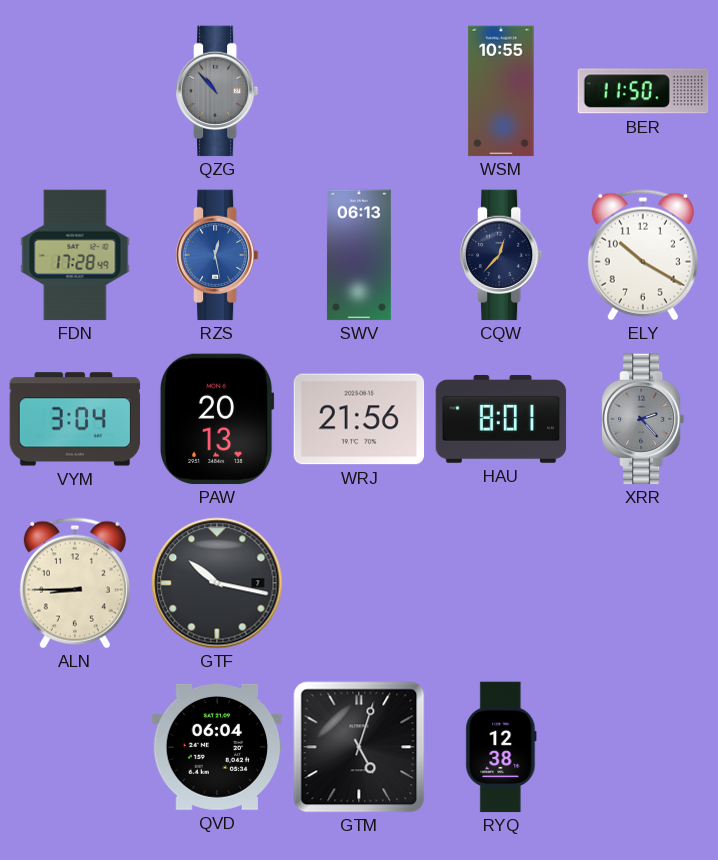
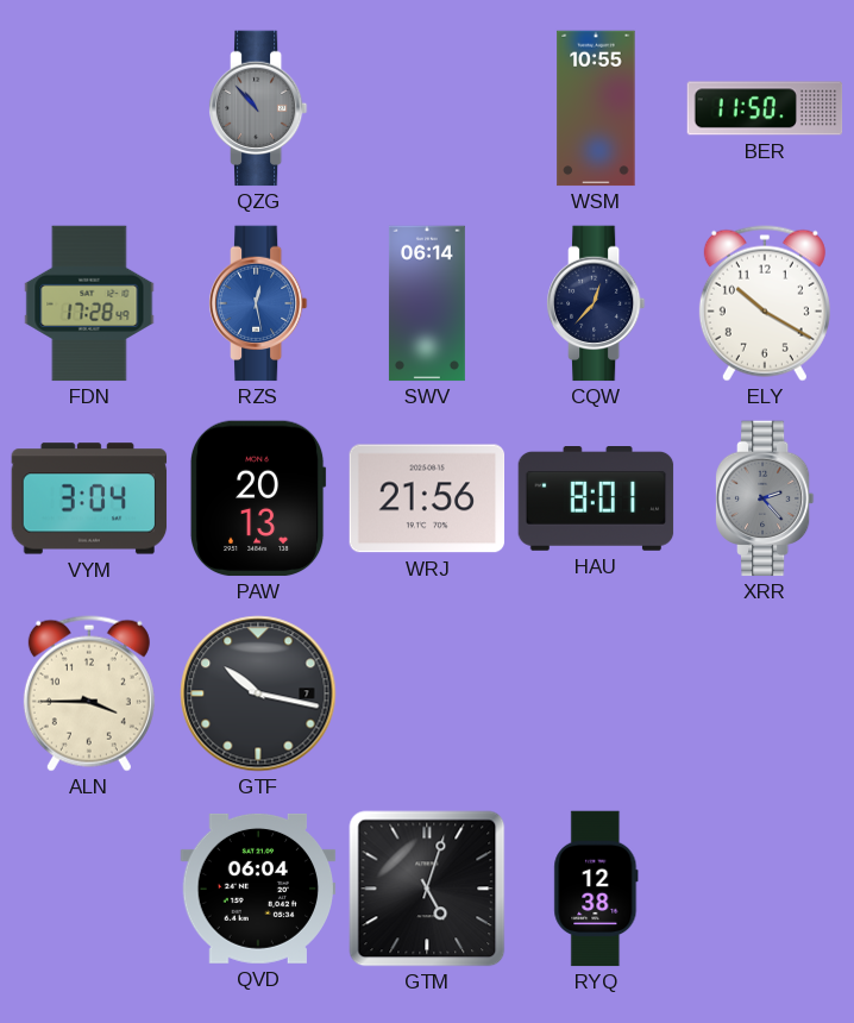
SWV: 06:13 -> 06:14 (427, 303)
ALN: 8:45 -> 3:45 (89, 693)
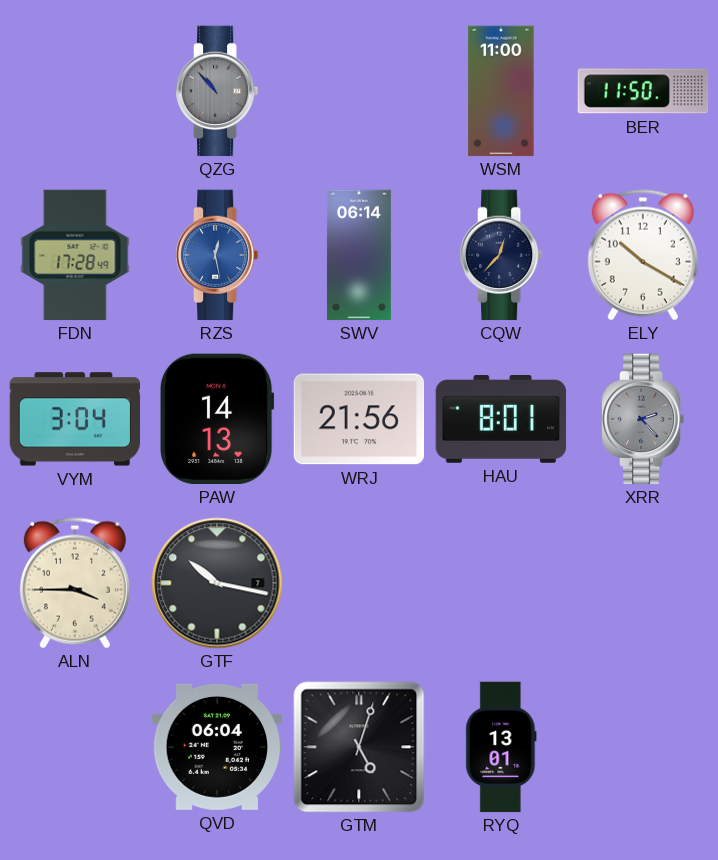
WSM: 10:55 -> 11:00 (501, 91)
PAW: 20:13 -> 14:13 (217, 419)
RYQ: 12:38 -> 13:01 (501, 747)
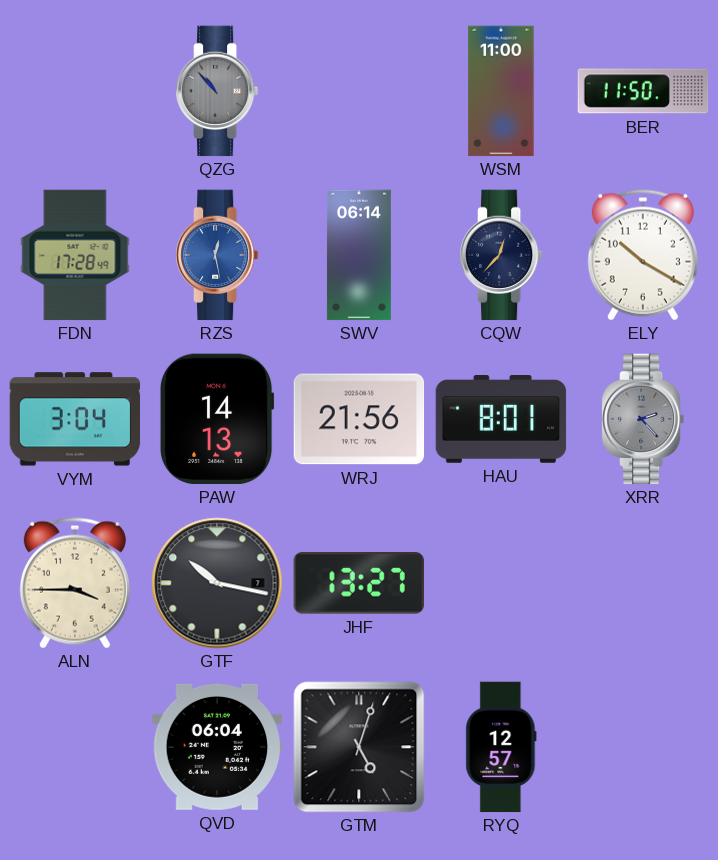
JHF: none -> 13:27 (358, 584)
RYQ: 13:01 -> 12:57 (501, 747)
